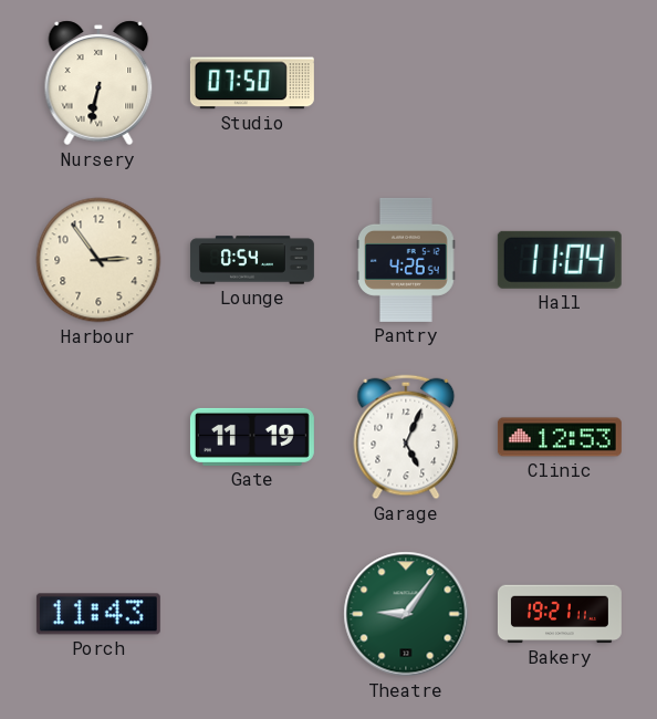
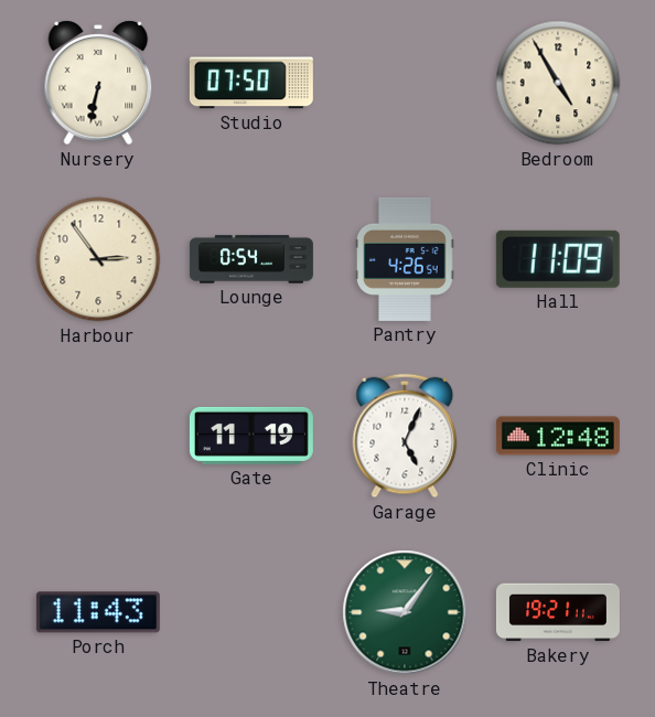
Bedroom: none -> 4:55 (558, 83)
Hall: 11:04 -> 11:09 (558, 259)
Clinic: 12:53 -> 12:48 (558, 436)
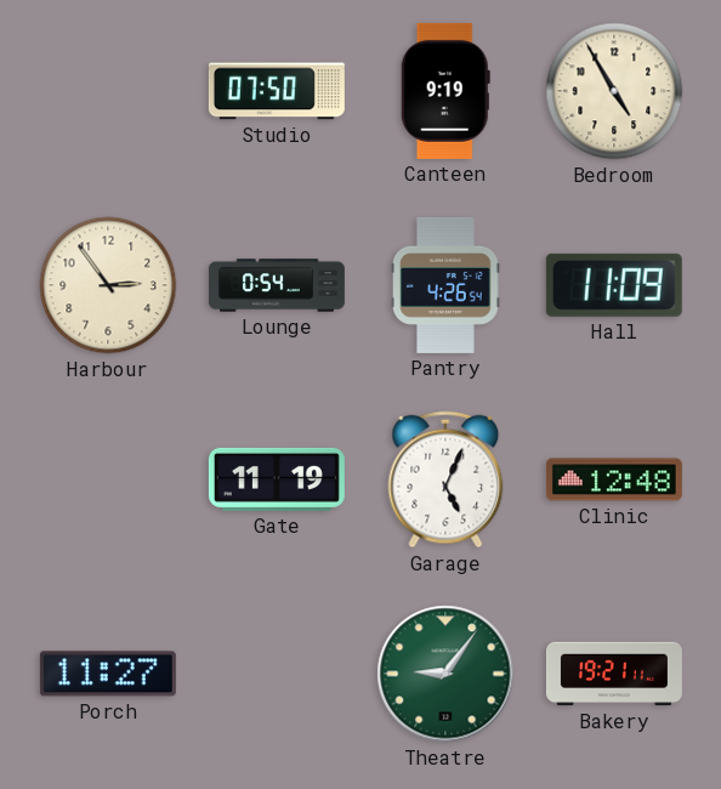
Nursery: 6:32 -> none (98, 83)
Canteen: none -> 9:19 (445, 91)
Porch: 11:43 -> 11:27 (108, 674)
